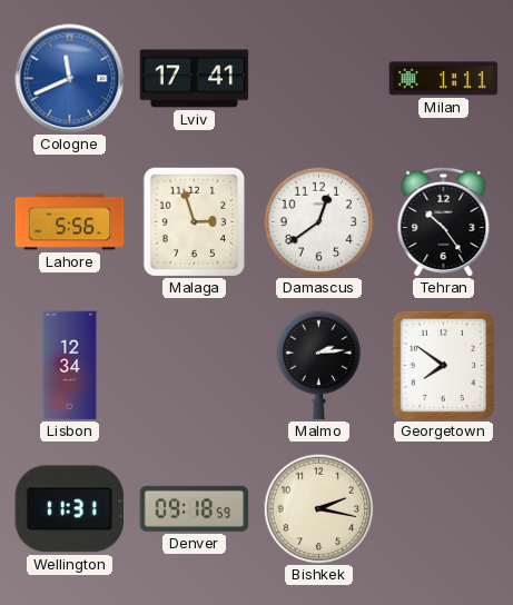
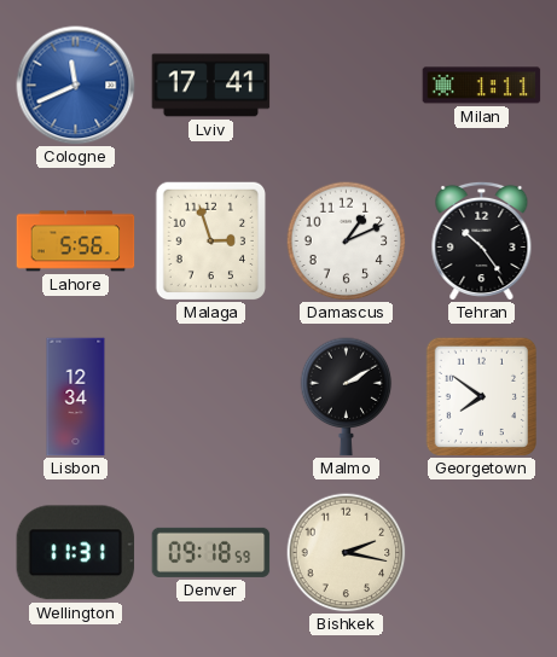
Damascus: 12:39 -> 1:11 (347, 242)
Malmo: 2:14 -> 2:10 (347, 397)
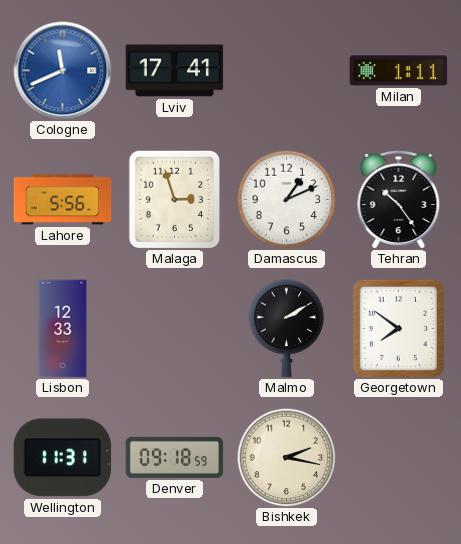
Lisbon: 12:34 -> 12:33 (63, 329)
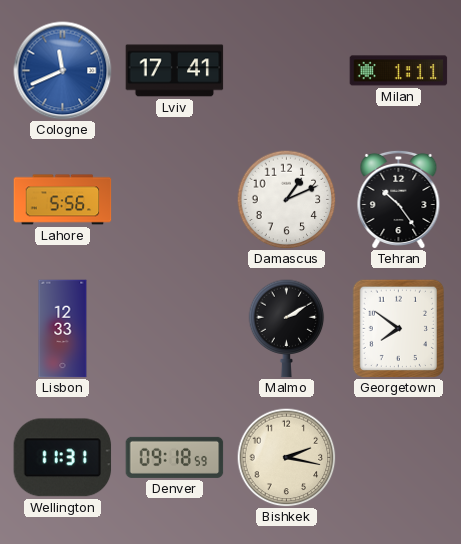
Malaga: 2:57 -> none (174, 199)
